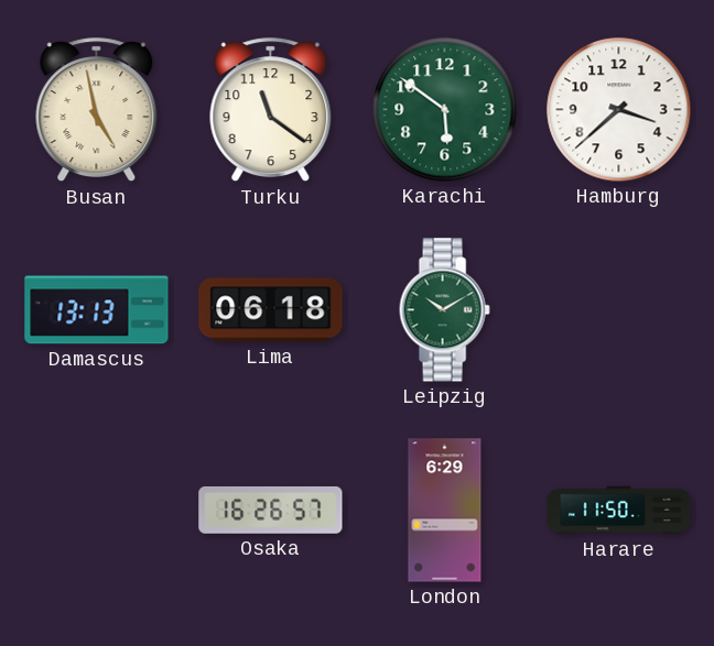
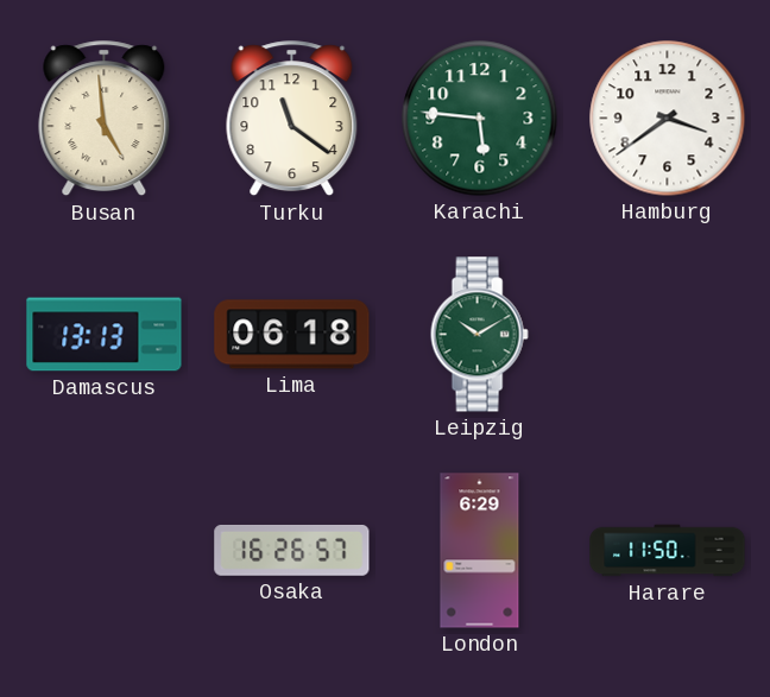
Busan: 4:58 -> 4:59 (105, 119)
Karachi: 5:51 -> 5:46 (480, 119)
Hamburg: 3:38 -> 3:39 (668, 119)
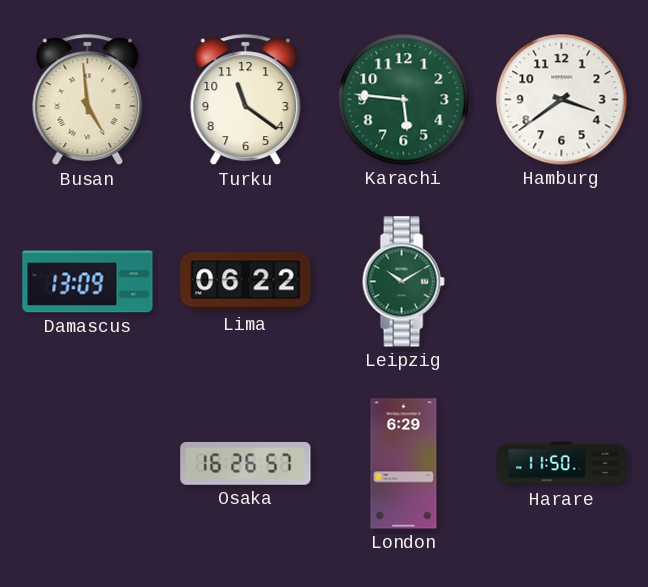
Damascus: 13:13 -> 13:09 (88, 282)
Lima: 06:18 -> 06:22 (246, 282)
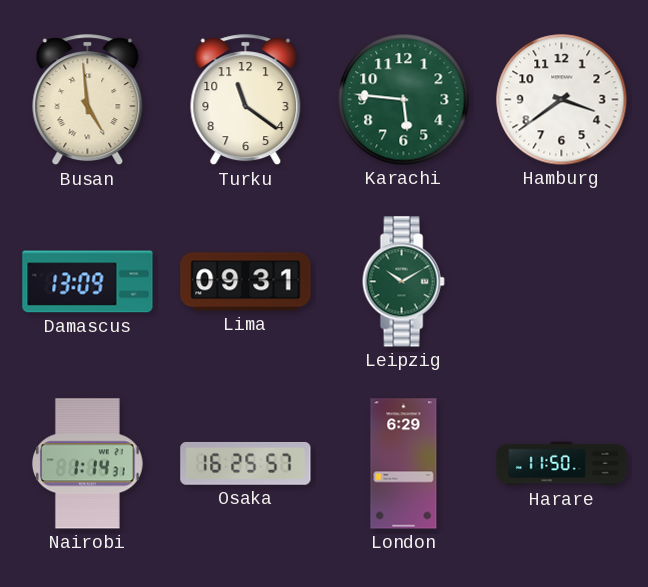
Lima: 06:22 -> 09:31 (246, 282)
Nairobi: none -> 1:14 (88, 464)
Osaka: 16:26 -> 16:25 (246, 464)
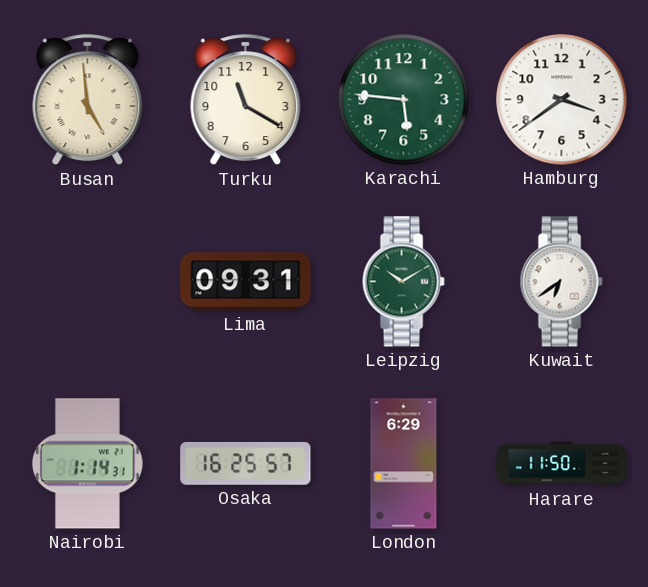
Turku: 11:21 -> 11:20 (246, 100)
Damascus: 13:09 -> none (88, 282)
Kuwait: none -> 6:39 (561, 282)
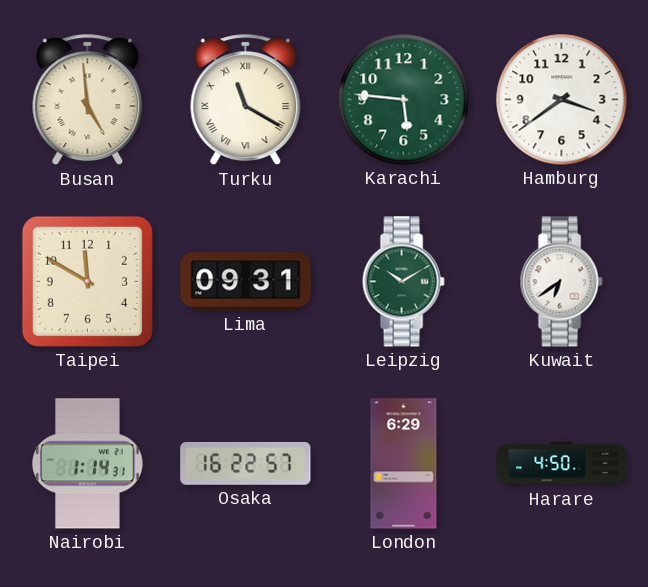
Turku numerals: Arabic -> Roman (246, 100)
Taipei: none -> 11:50 (87, 281)
Osaka: 16:25 -> 16:22 (246, 464)
Harare: 11:50 -> 4:50 (562, 464)
